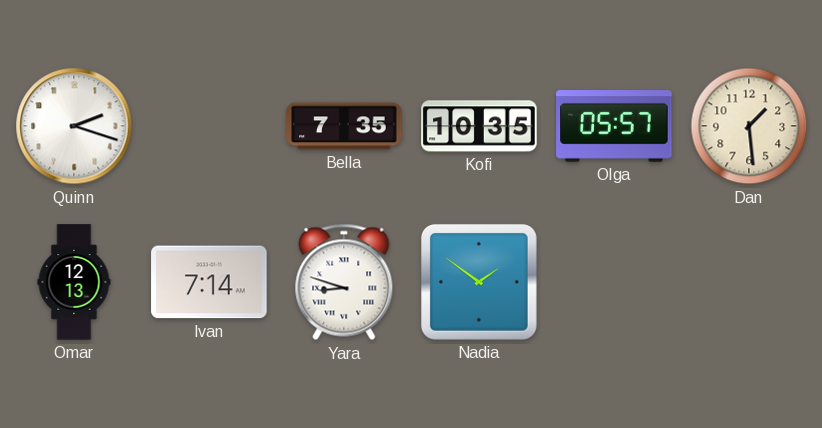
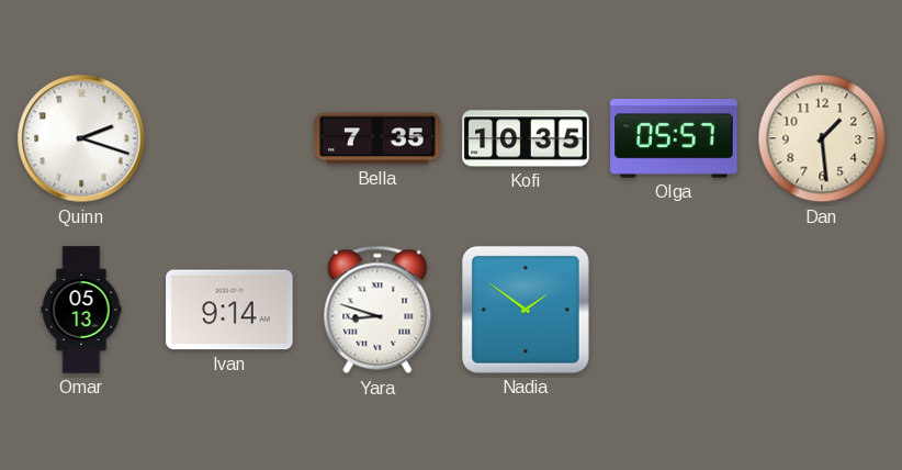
Omar: 12:13 -> 05:13 (81, 310)
Ivan: 7:14 -> 9:14 (229, 310)
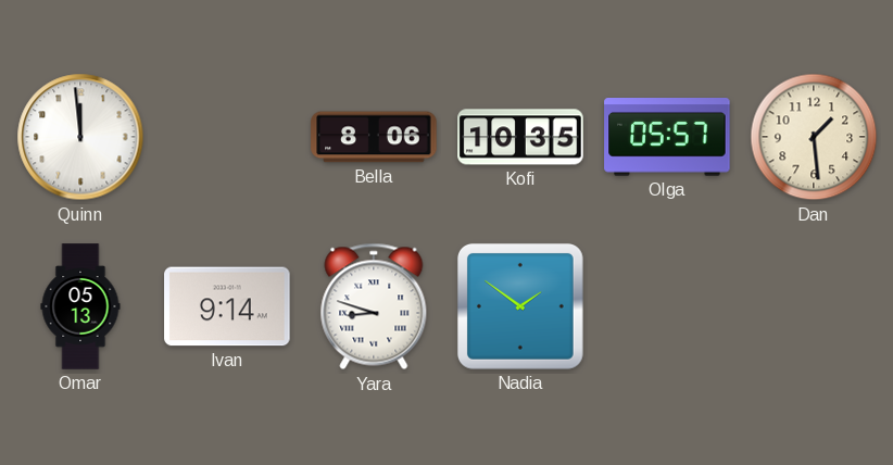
Quinn: 2:18 -> 11:59 (80, 137)
Bella: 7:35 -> 8:06 (374, 137)
